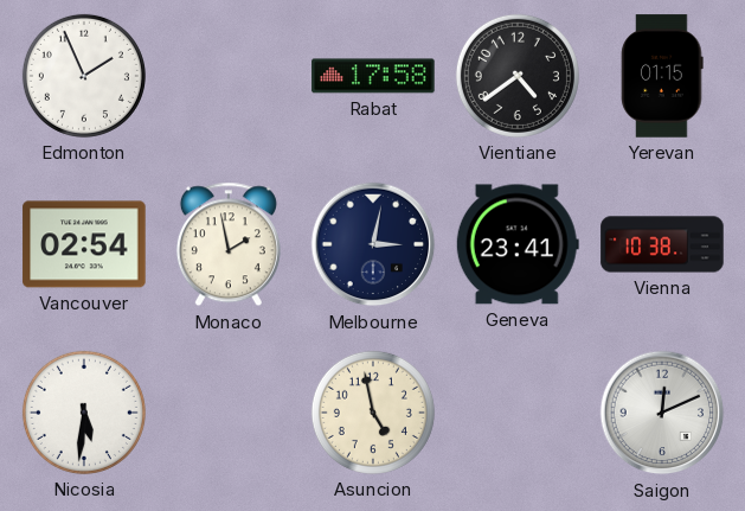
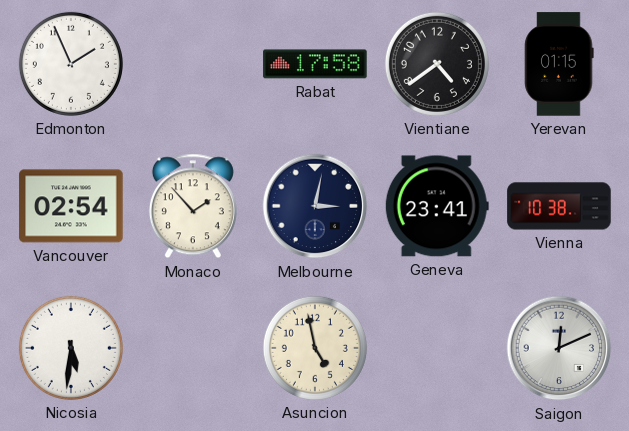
Monaco: 1:58 -> 1:53 (193, 206)
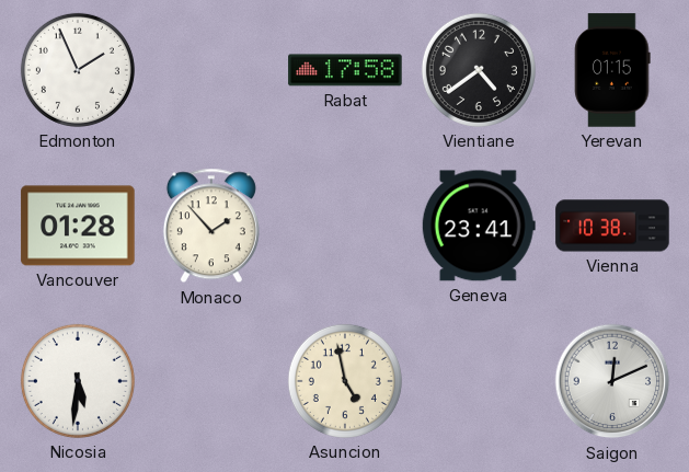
Vancouver: 02:54 -> 01:28 (78, 226)
Melbourne: 3:02 -> none (315, 206)
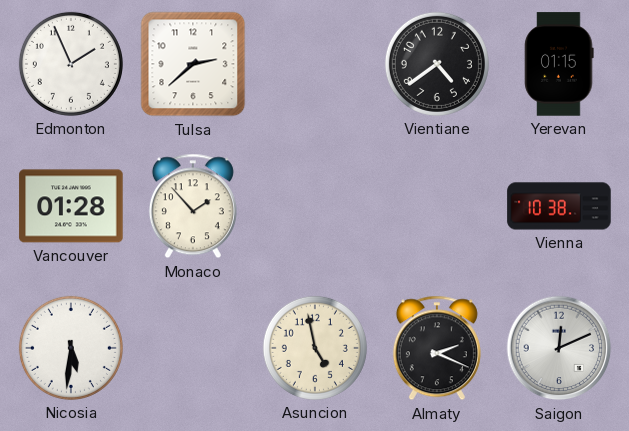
Tulsa: none -> 2:38 (193, 64)
Rabat: 17:58 -> none (345, 70)
Geneva: 23:41 -> none (479, 226)
Almaty: none -> 2:19 (437, 348)
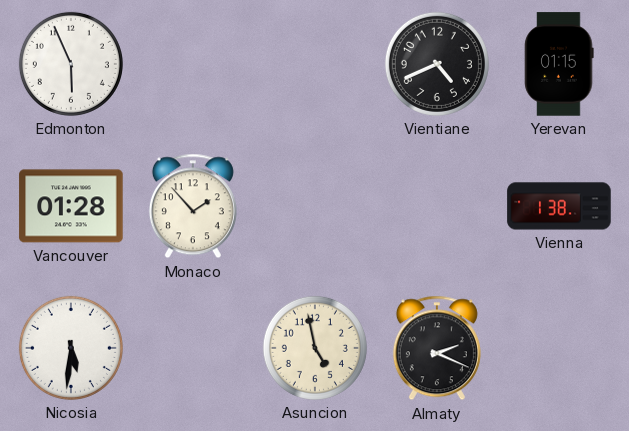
Edmonton: 1:56 -> 5:56 (71, 64)
Tulsa: 2:38 -> none (193, 64)
Vientiane: 4:39 -> 4:41 (437, 64)
Vienna: 10:38 -> 1:38 (559, 206)
Saigon: 12:11 -> none (559, 348)
